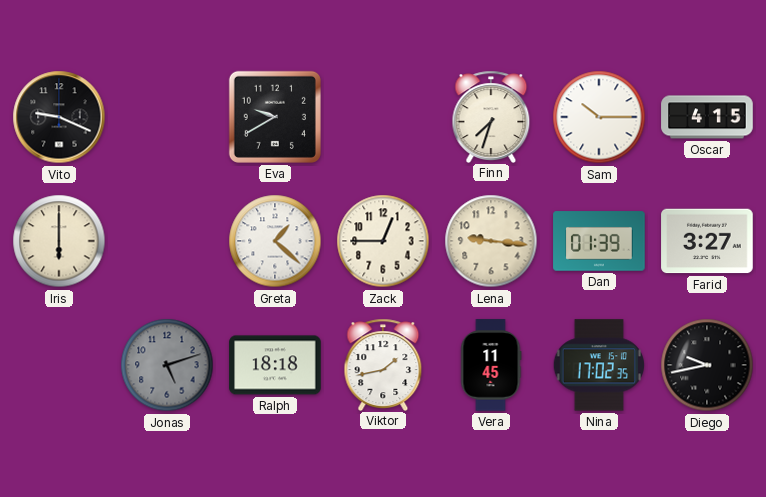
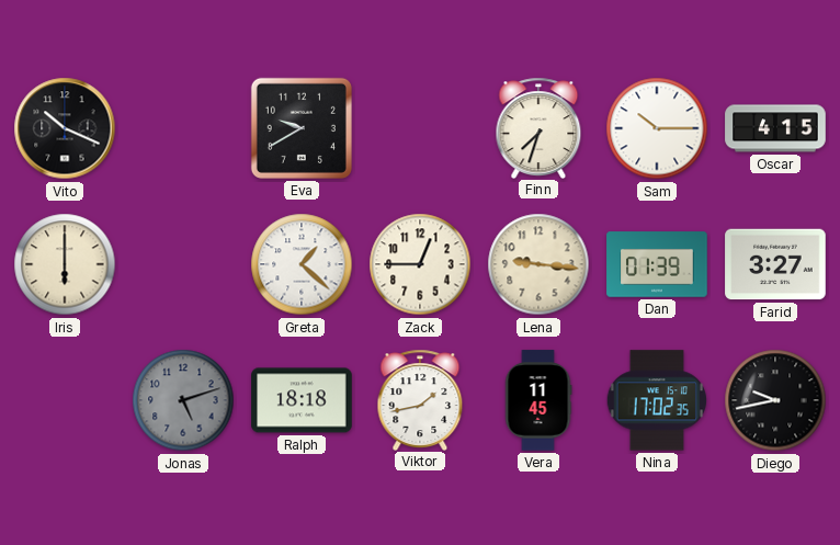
Vito: 9:19 -> 10:19 (65, 128)
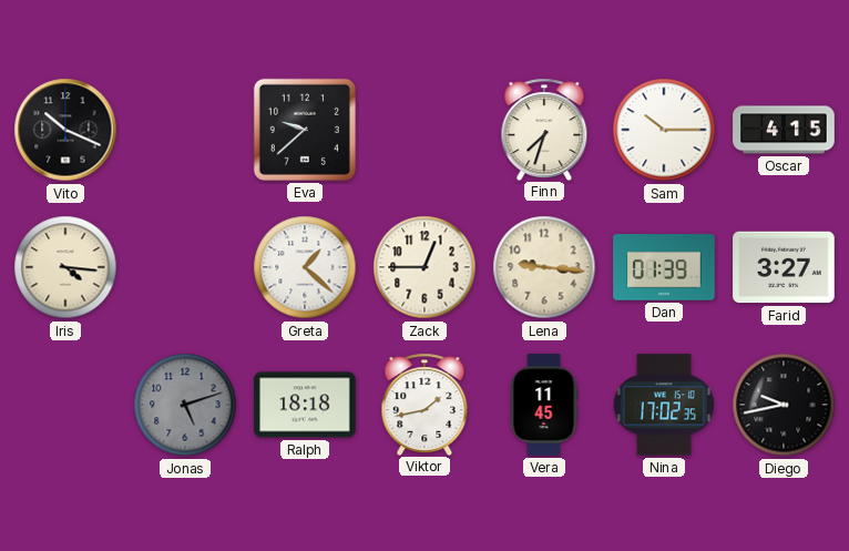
Eva: 9:40 -> 9:38 (305, 130)
Iris: 6:00 -> 4:16 (65, 267)
